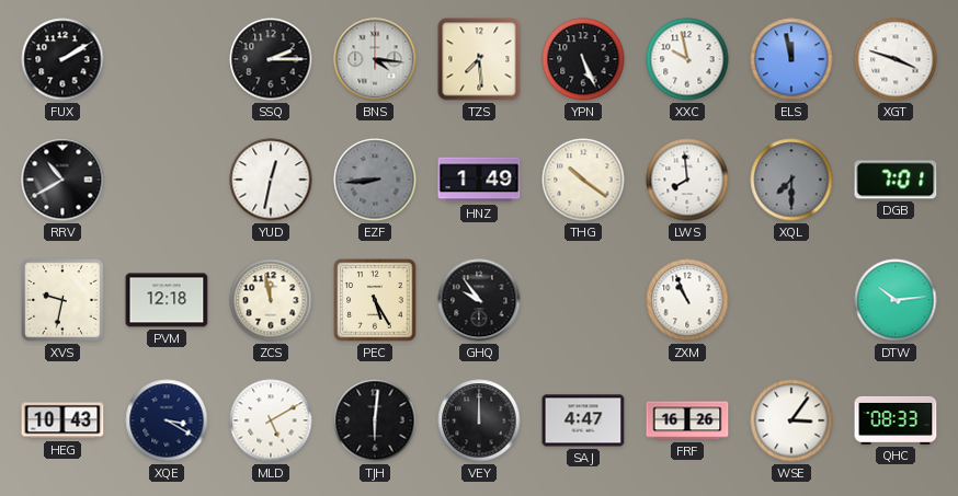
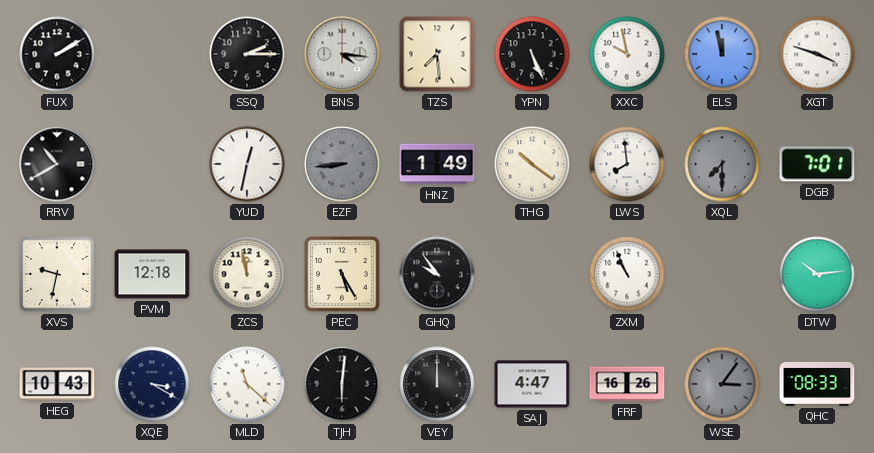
MLD: 5:10 -> 11:22 (247, 384)
WSE dial: white -> grey (722, 384)
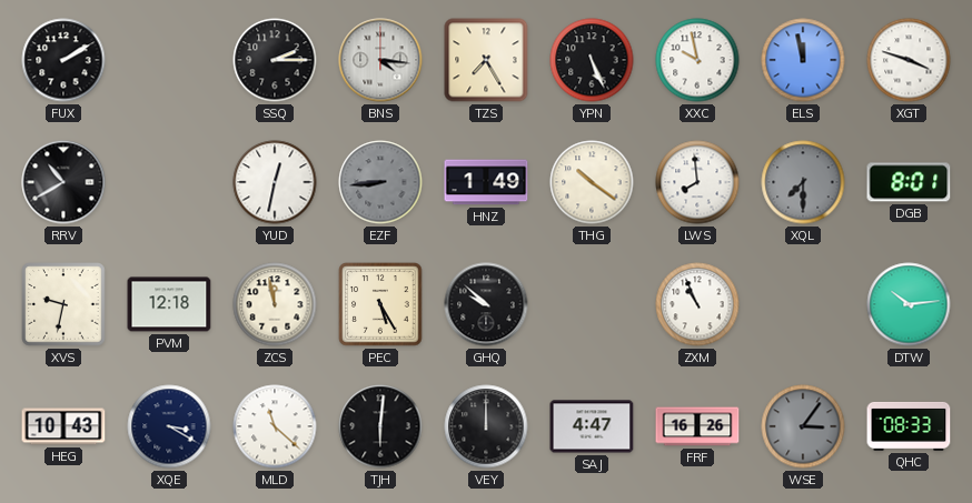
TZS: 7:29 -> 7:25 (486, 60)
DGB: 7:01 -> 8:01 (909, 182)
GHQ: 9:54 -> 9:52 (486, 304)
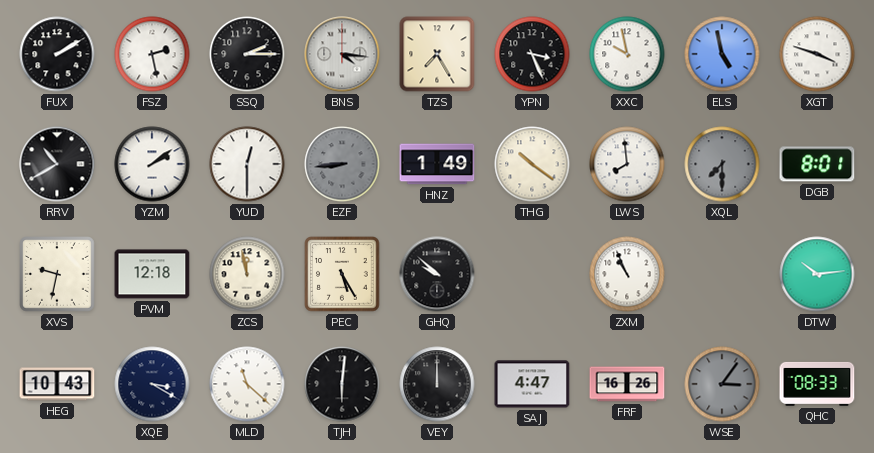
FSZ: none -> 2:28 (152, 54)
YPN: 5:26 -> 3:26 (532, 54)
ELS: 11:58 -> 4:58 (722, 54)
YZM: none -> 2:09 (152, 164)
YUD: 12:32 -> 12:30 (247, 164)
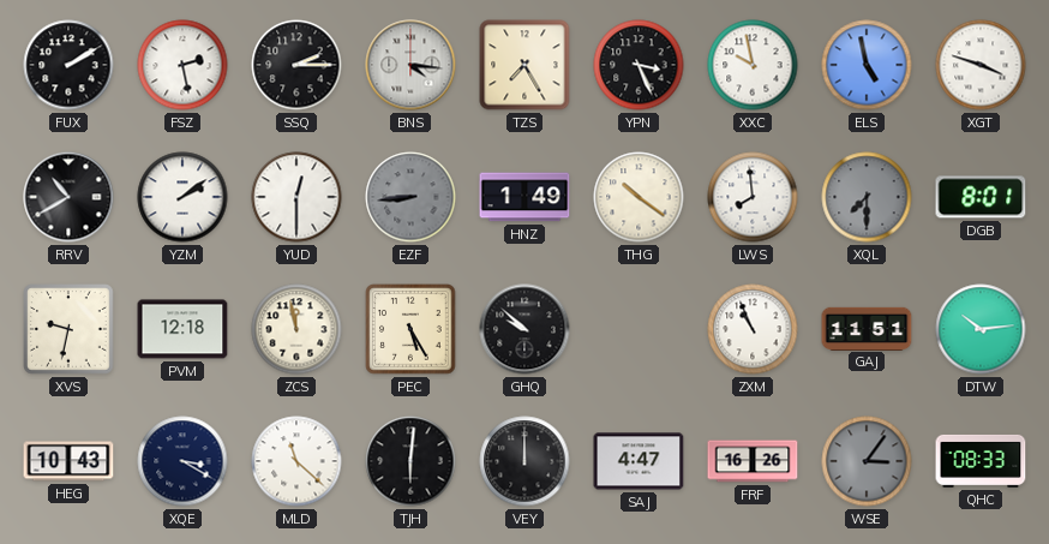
GAJ: none -> 11:51 (867, 328)
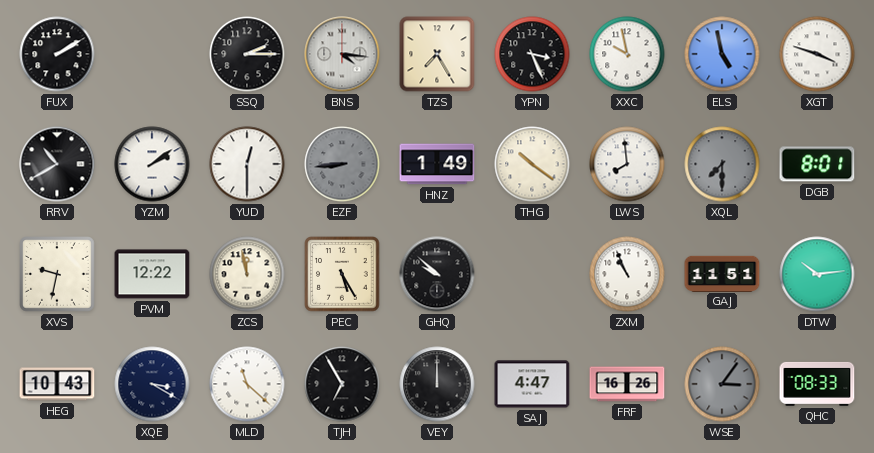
FSZ: 2:28 -> none (182, 65)
PVM: 12:18 -> 12:22 (152, 274)
TJH: 6:01 -> 6:55 (342, 384)
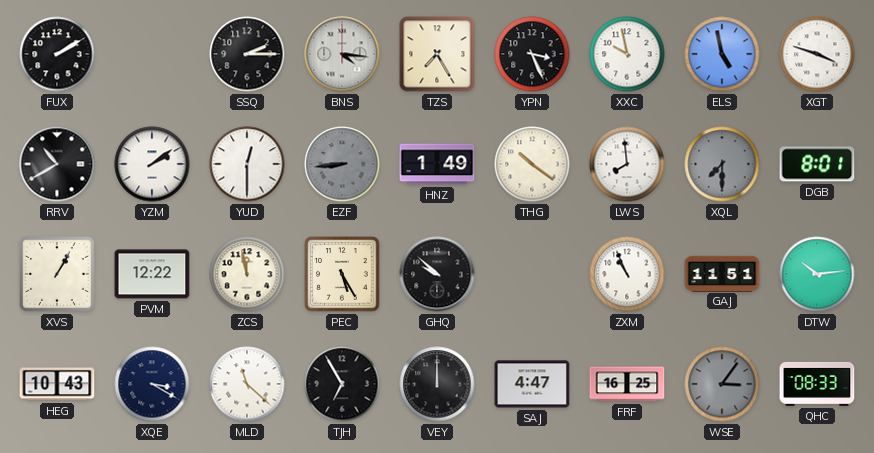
XVS: 9:32 -> 1:05 (57, 274)
FRF: 16:26 -> 16:25 (627, 384)
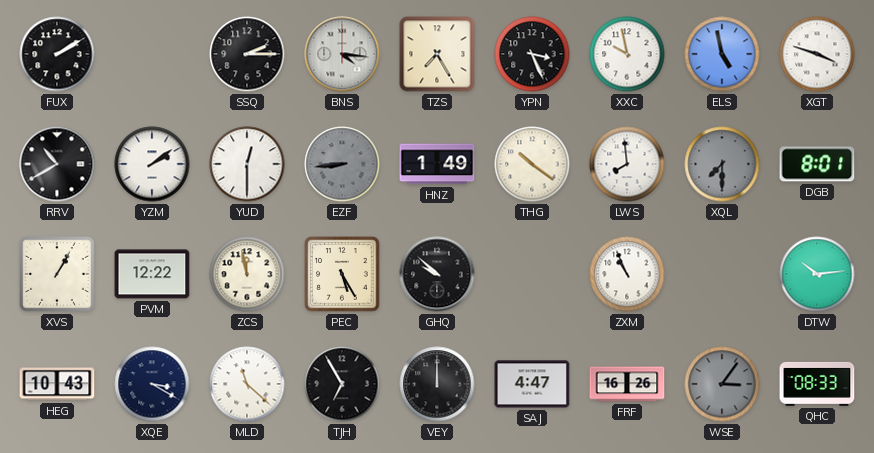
GAJ: 11:51 -> none (722, 273)
FRF: 16:25 -> 16:26 (627, 384)
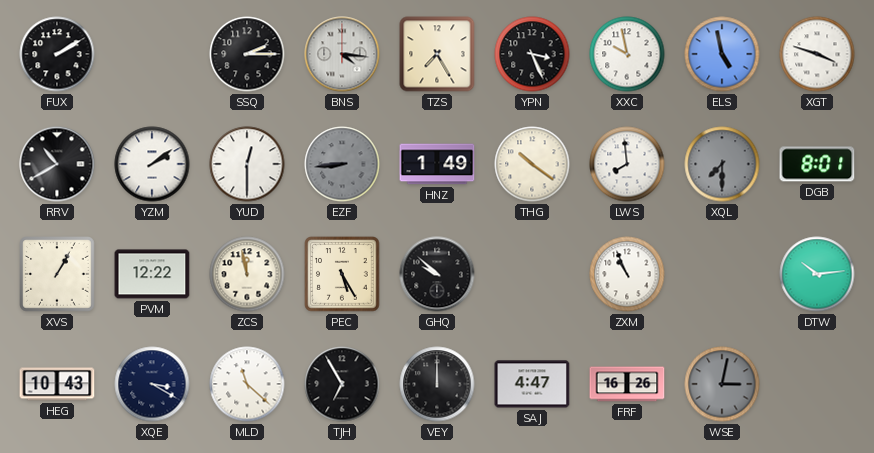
WSE: 3:06 -> 3:02 (722, 384)
QHC: 08:33 -> none (817, 384)
